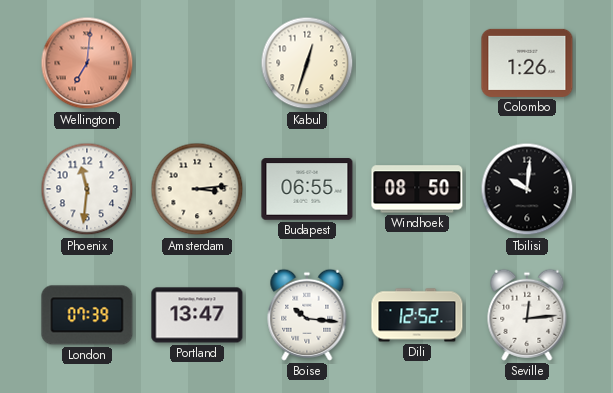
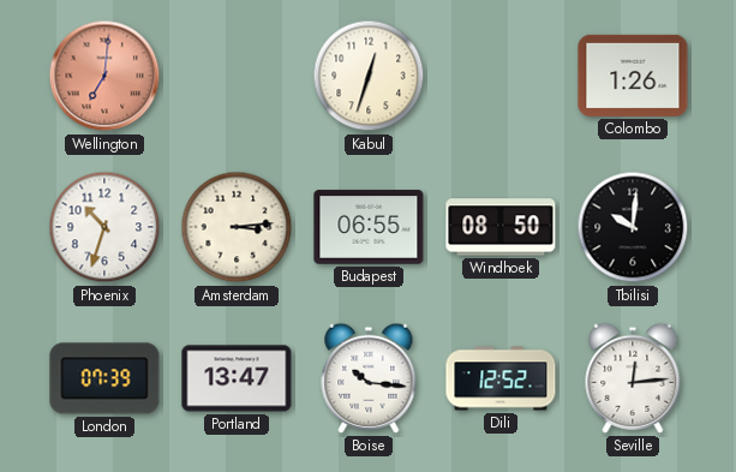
Phoenix: 11:31 -> 10:33 (104, 227)
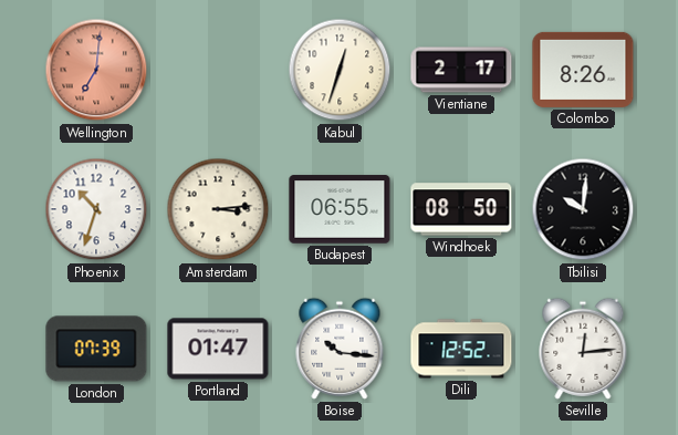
Vientiane: none -> 2:17 (461, 70)
Colombo: 1:26 -> 8:26 (583, 70)
Portland: 13:47 -> 01:47 (218, 349)
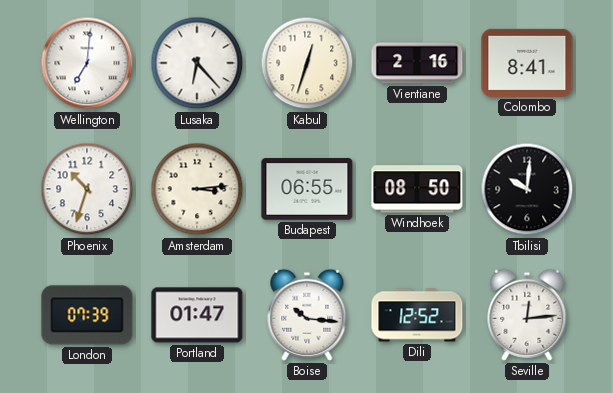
Wellington dial: salmon -> white (87, 63)
Lusaka: none -> 6:23 (197, 63)
Vientiane: 2:17 -> 2:16 (417, 63)
Colombo: 8:26 -> 8:41 (527, 63)
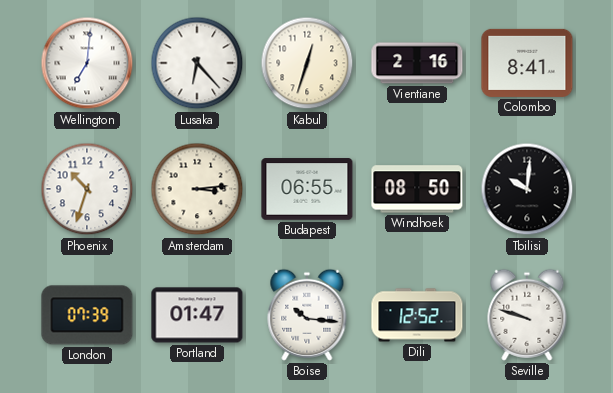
Seville: 12:14 -> 9:48 (527, 315)
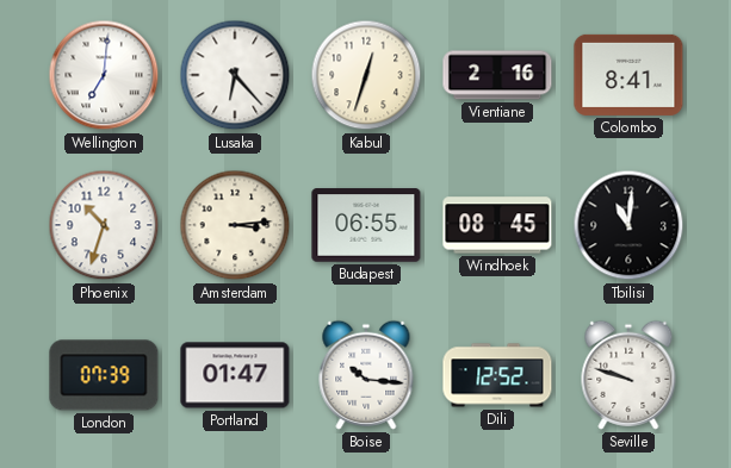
Windhoek: 08:50 -> 08:45 (497, 225)
Tbilisi: 10:01 -> 11:01 (628, 225)
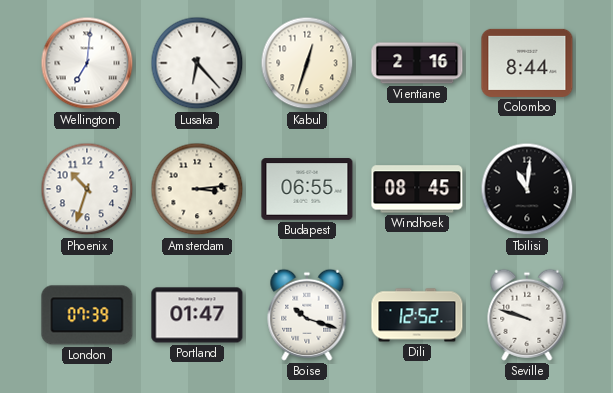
Colombo: 8:41 -> 8:44 (527, 63)
Boise: 10:16 -> 10:18 (307, 315)
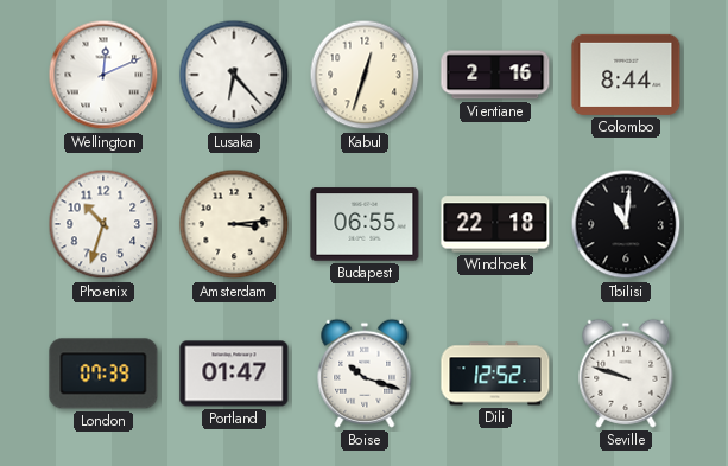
Wellington: 7:01 -> 12:11 (103, 75)
Windhoek: 08:45 -> 22:18 (495, 224)
